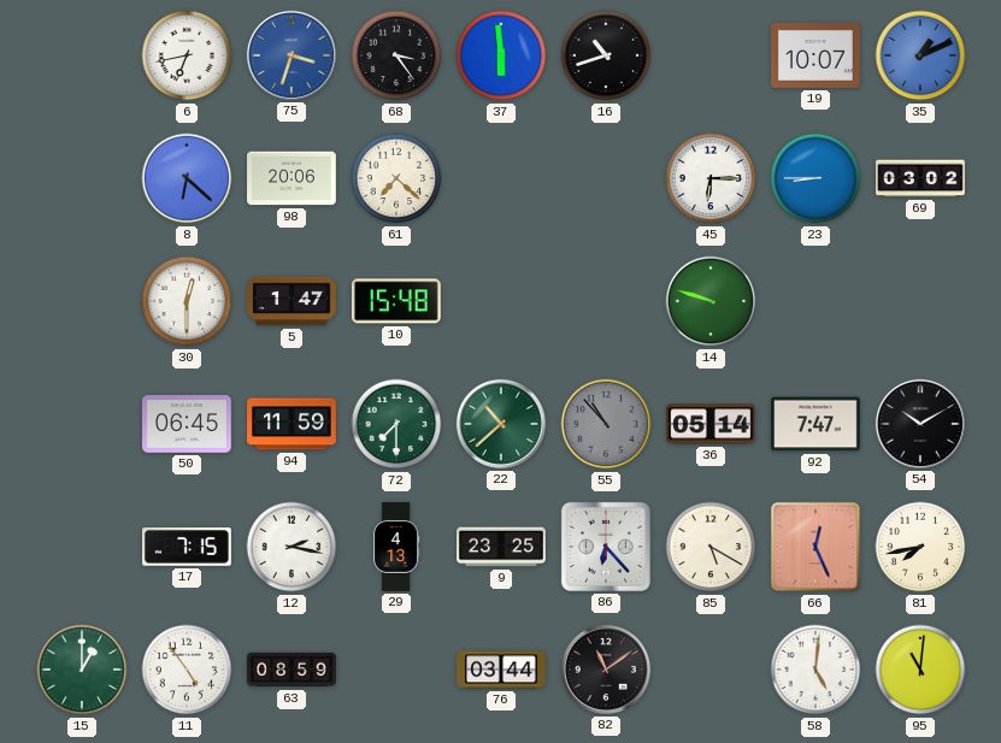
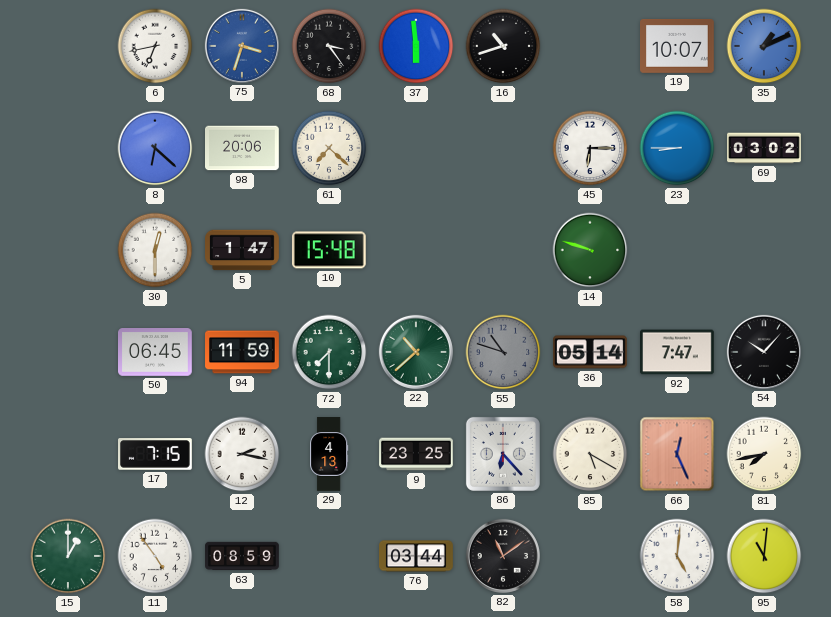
55: 10:53 -> 10:48 (503, 352)
54: 10:10 -> 10:07 (764, 352)
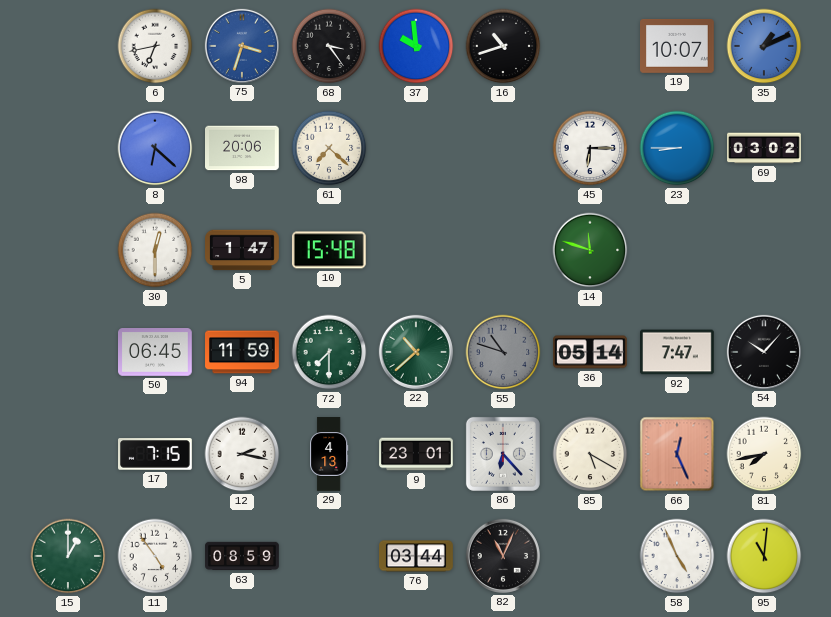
37: 5:59 -> 9:59 (416, 46)
14: 9:48 -> 11:48 (590, 250)
9: 23:25 -> 23:01 (416, 454)
82: 11:09 -> 11:04 (503, 556)
58: 5:01 -> 4:56 (677, 556)
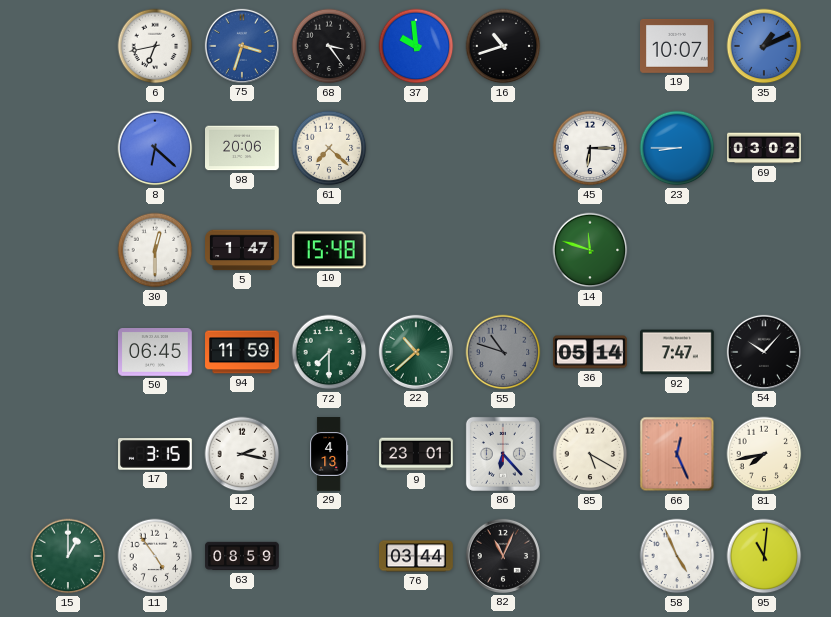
17: 7:15 -> 3:15 (156, 454)
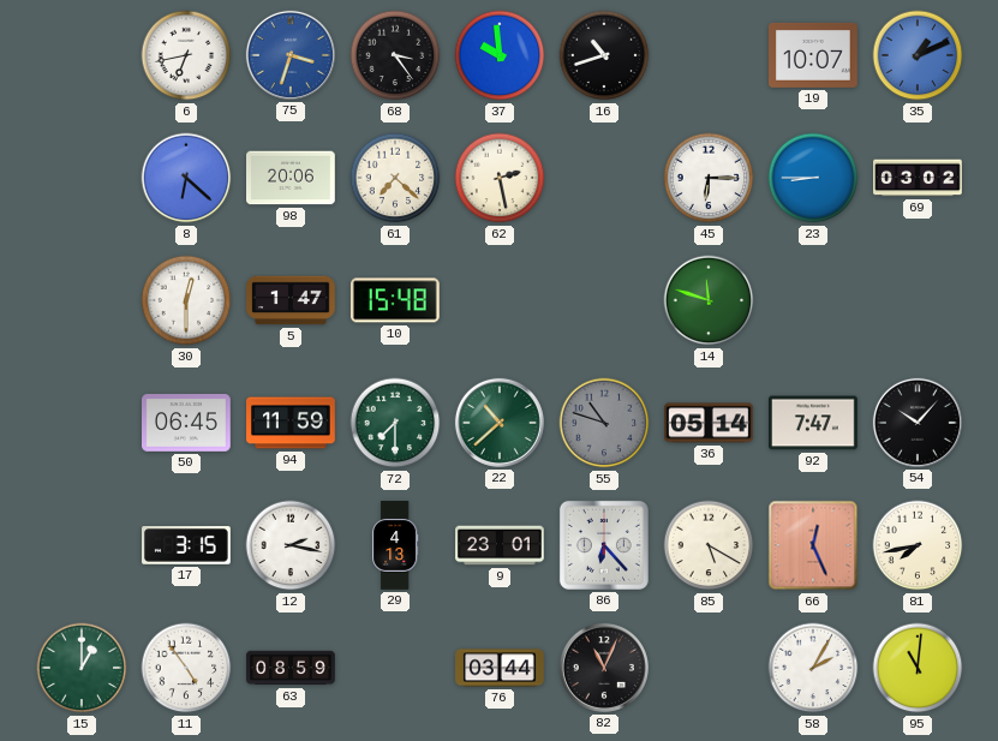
62: none -> 2:28 (500, 178)
58: 4:56 -> 2:05 (813, 668)
